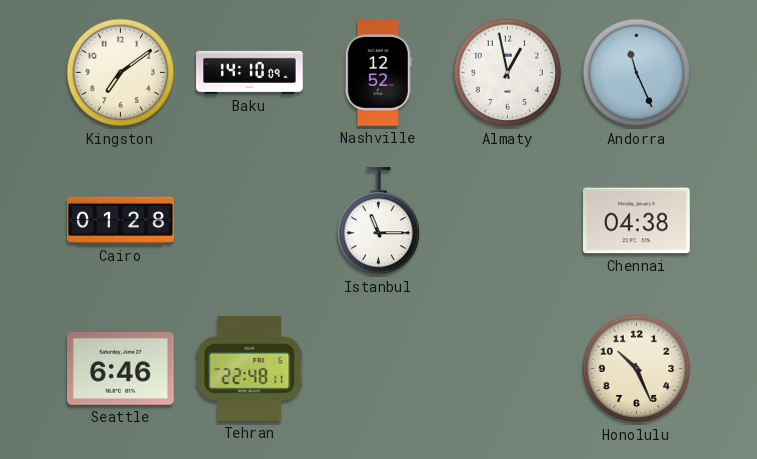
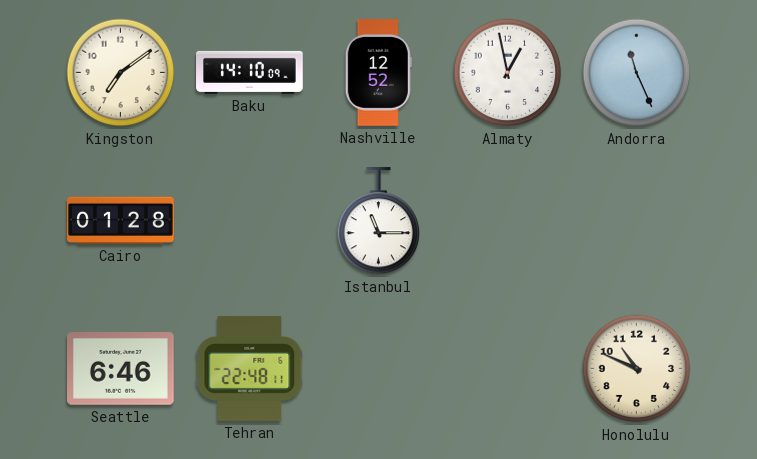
Chennai: 04:38 -> none (637, 221)
Honolulu: 10:26 -> 10:49 (637, 369)
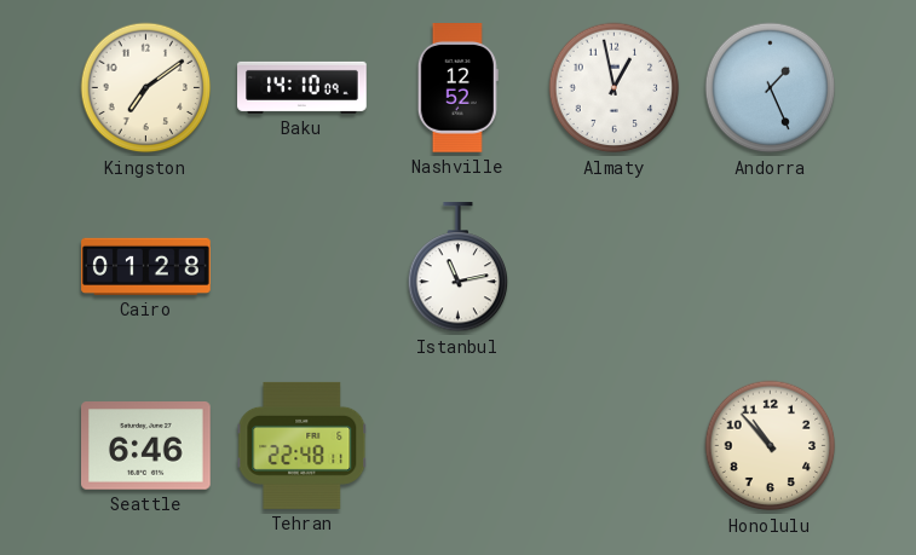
Andorra: 11:26 -> 1:26 (771, 88)
Istanbul: 11:15 -> 11:13 (459, 268)
Honolulu: 10:49 -> 10:53 (771, 446)
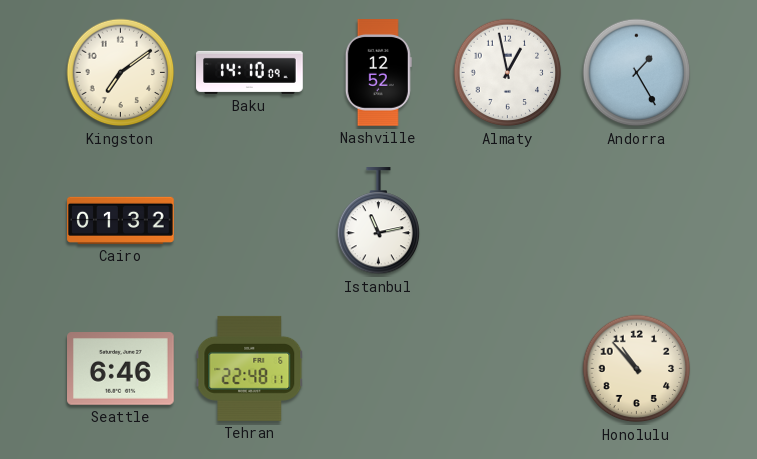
Andorra: 1:26 -> 1:25 (637, 73)
Cairo: 01:28 -> 01:32 (121, 220)
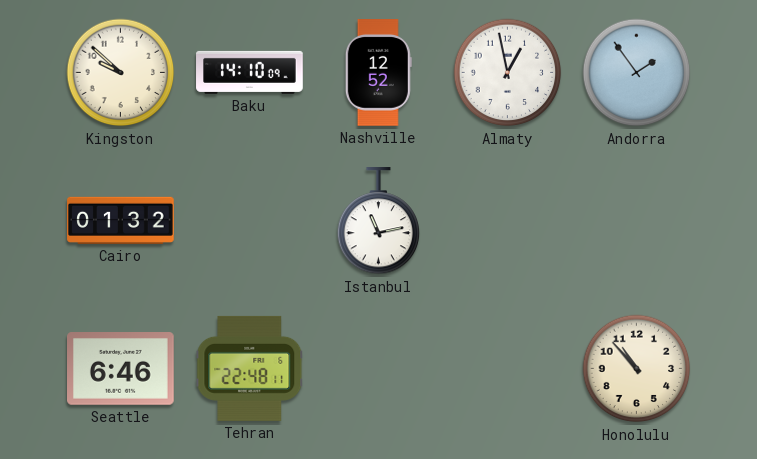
Kingston: 7:09 -> 9:52 (121, 73)
Andorra: 1:25 -> 1:54 (637, 73)
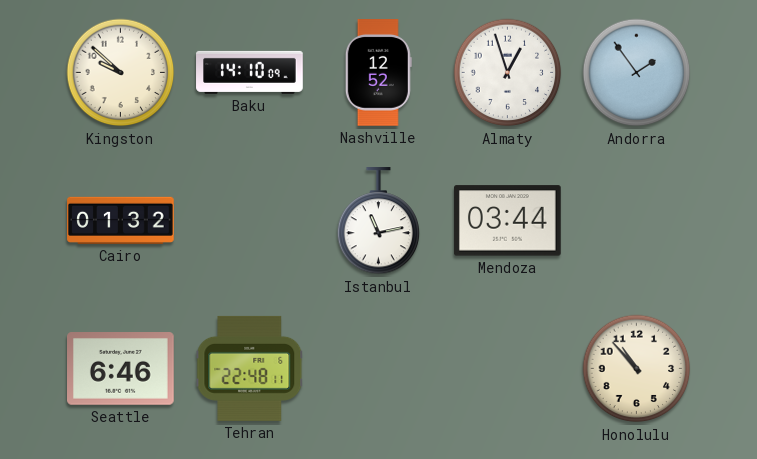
Almaty: 12:58 -> 12:57 (508, 73)
Mendoza: none -> 03:44 (508, 221)
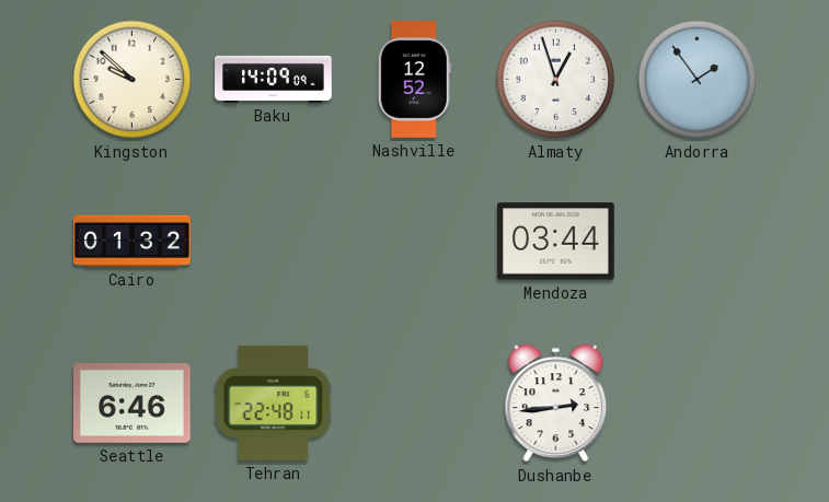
Baku: 14:10 -> 14:09 (274, 79)
Istanbul: 11:13 -> none (379, 222)
Dushanbe: none -> 2:44 (556, 404)
Honolulu: 10:53 -> none (637, 369)
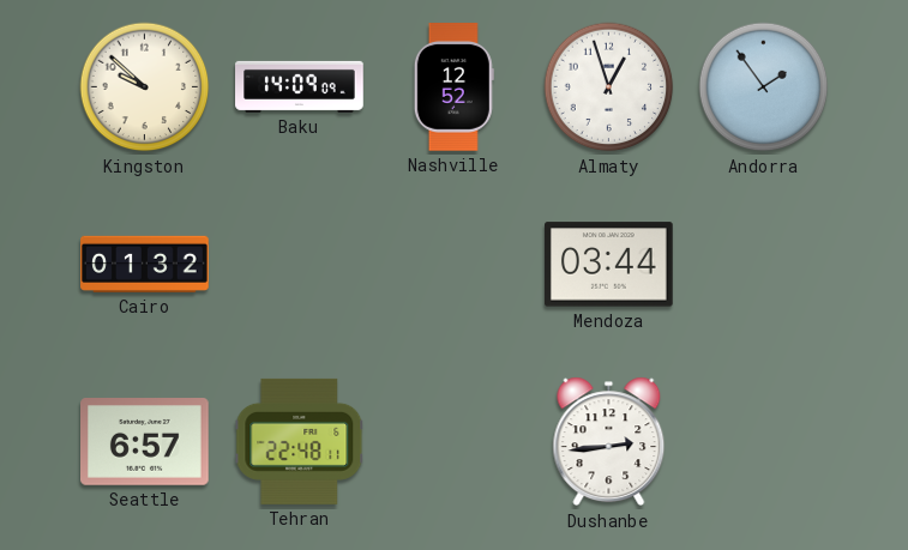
Seattle: 6:46 -> 6:57 (145, 442)
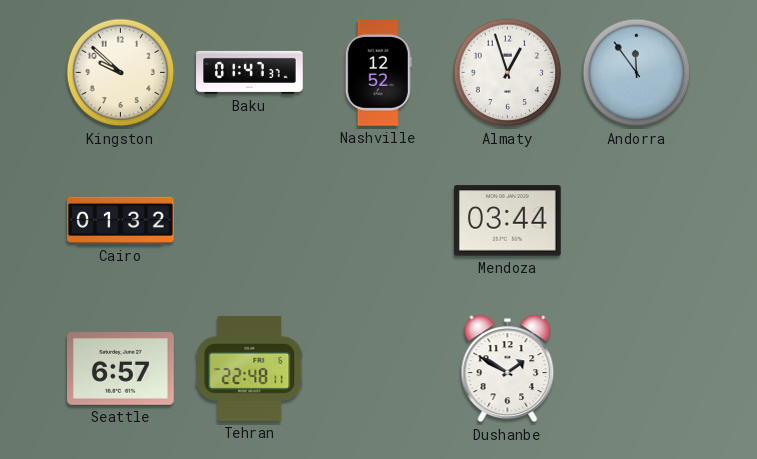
Baku: 14:09 -> 01:47 (250, 72)
Andorra: 1:54 -> 11:54 (637, 73)
Dushanbe: 2:44 -> 1:50 (508, 369)
